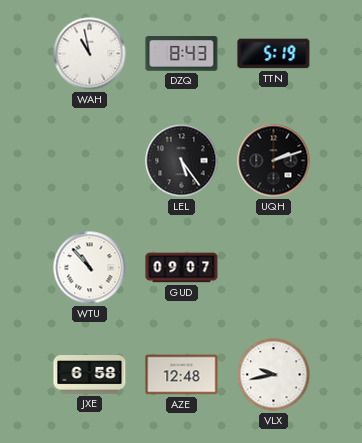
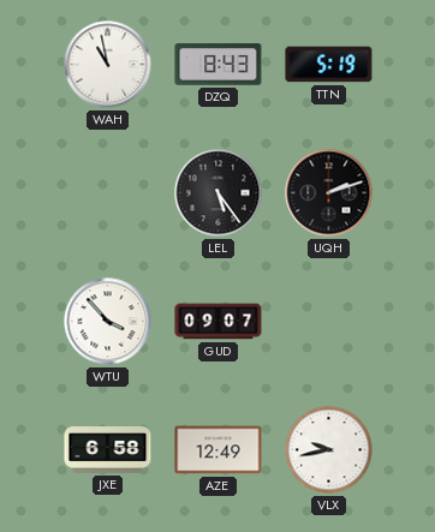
WTU: 10:53 -> 3:53 (108, 322)
AZE: 12:48 -> 12:49 (219, 450)
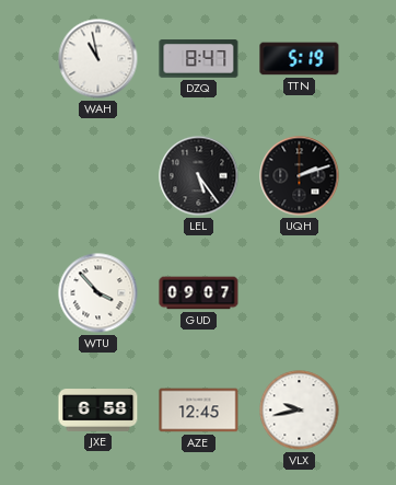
DZQ: 8:43 -> 8:47 (199, 59)
AZE: 12:49 -> 12:45 (199, 411)
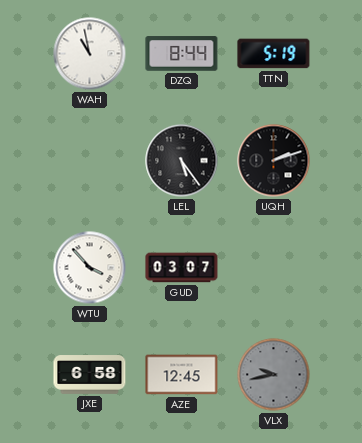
DZQ: 8:47 -> 8:44 (182, 54)
GUD: 09:07 -> 03:07 (182, 268)
VLX dial: white -> grey (274, 375)
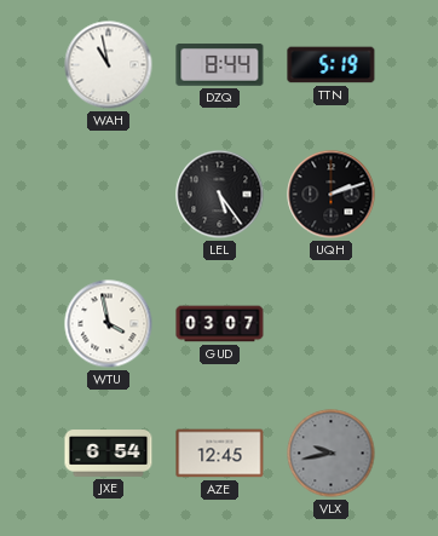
WTU: 3:53 -> 3:58 (109, 324)
JXE: 6:58 -> 6:54 (109, 454)
